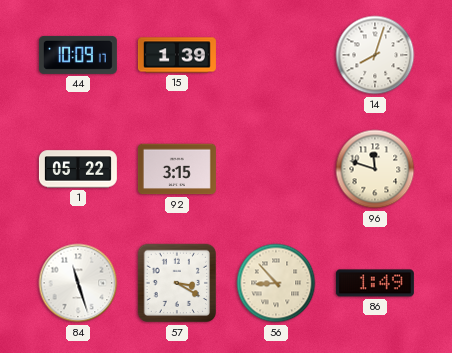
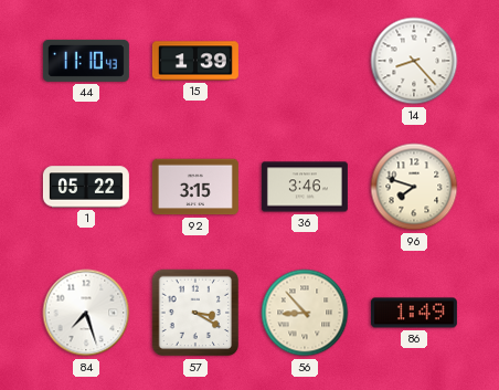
44: 10:09 -> 11:10 (86, 61)
14: 8:03 -> 8:23 (414, 61)
36: none -> 3:46 (305, 187)
96: 11:48 -> 7:48 (414, 187)
84: 11:27 -> 7:27 (86, 313)
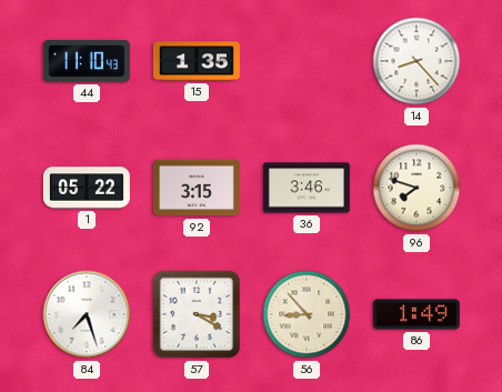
15: 1:39 -> 1:35 (197, 61)
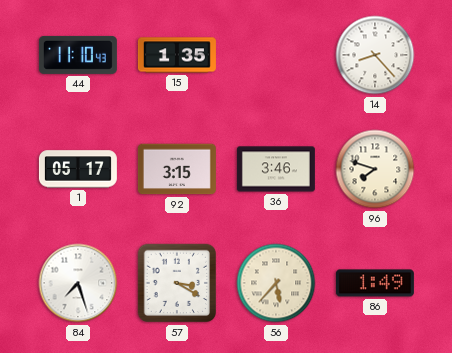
1: 05:22 -> 05:17 (78, 169)
56: 8:53 -> 5:37 (276, 283)
